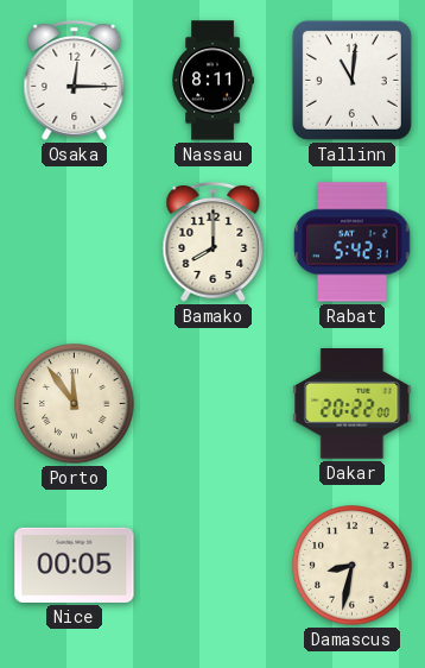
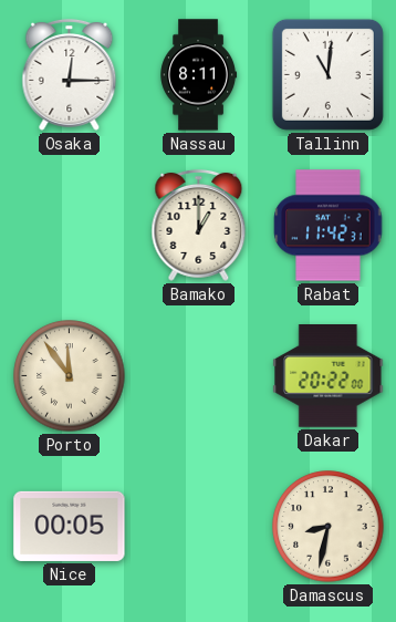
Bamako: 8:00 -> 1:00 (199, 225)
Rabat: 5:42 -> 11:42 (329, 226)
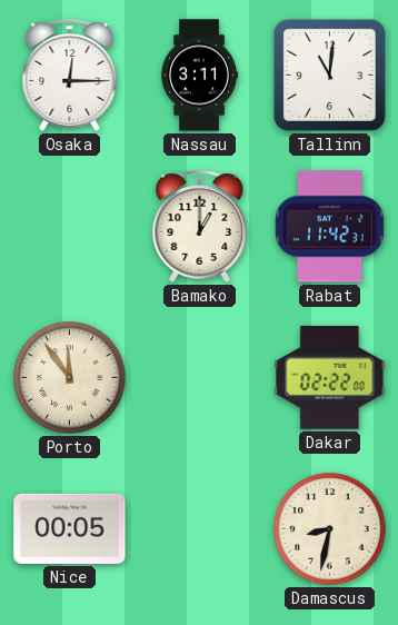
Nassau: 8:11 -> 3:11 (200, 76)
Dakar: 20:22 -> 02:22 (330, 378)
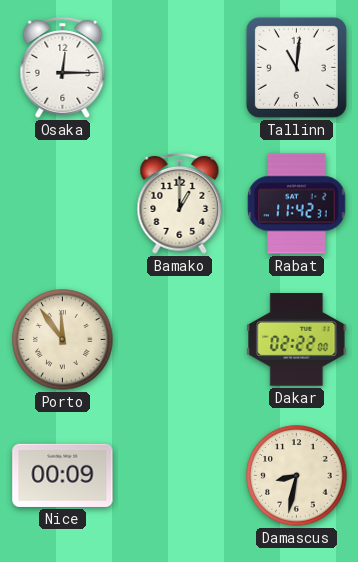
Nassau: 3:11 -> none (200, 76)
Nice: 00:05 -> 00:09 (63, 475)
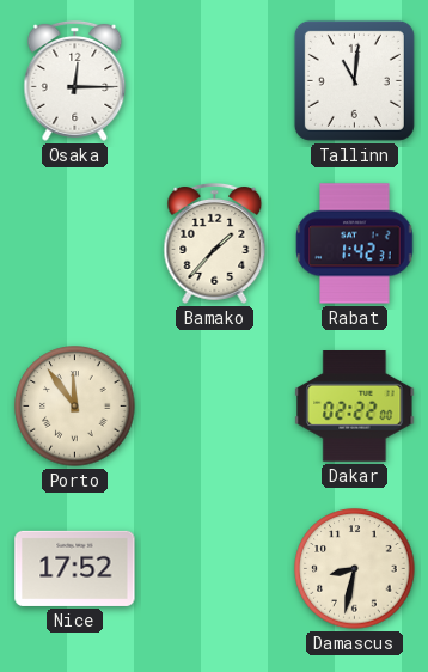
Bamako: 1:00 -> 1:37 (215, 243)
Rabat: 11:42 -> 1:42 (355, 244)
Nice: 00:09 -> 17:52 (75, 568)
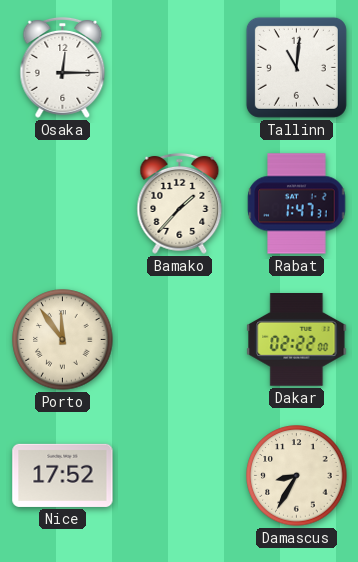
Rabat: 1:42 -> 1:47 (297, 204)
Damascus: 8:32 -> 8:35 (297, 476)
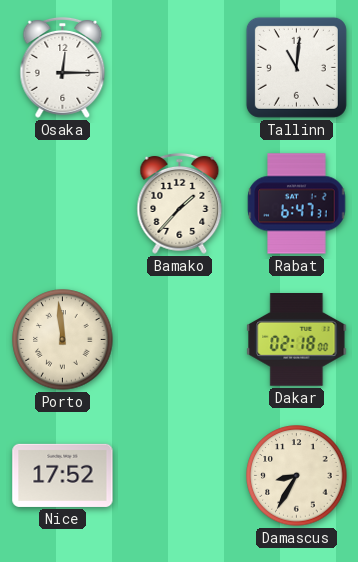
Rabat: 1:47 -> 6:47 (297, 204)
Porto: 11:54 -> 11:59 (63, 340)
Dakar: 02:22 -> 02:18 (297, 340)
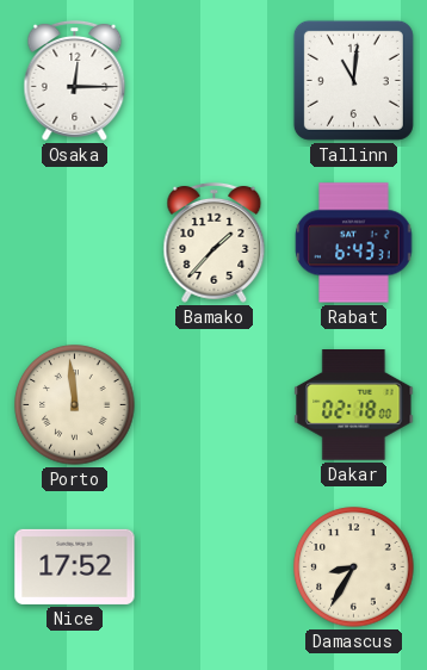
Rabat: 6:47 -> 6:43 (354, 243)
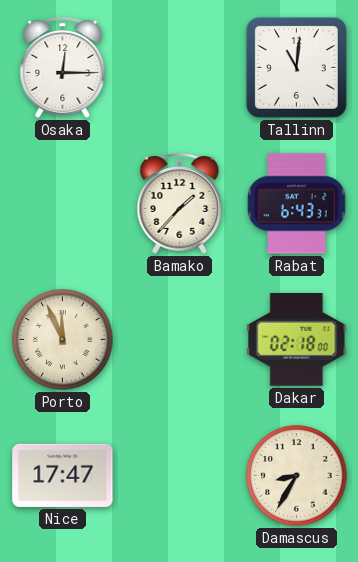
Porto: 11:59 -> 11:56 (63, 340)
Nice: 17:52 -> 17:47 (63, 475)
